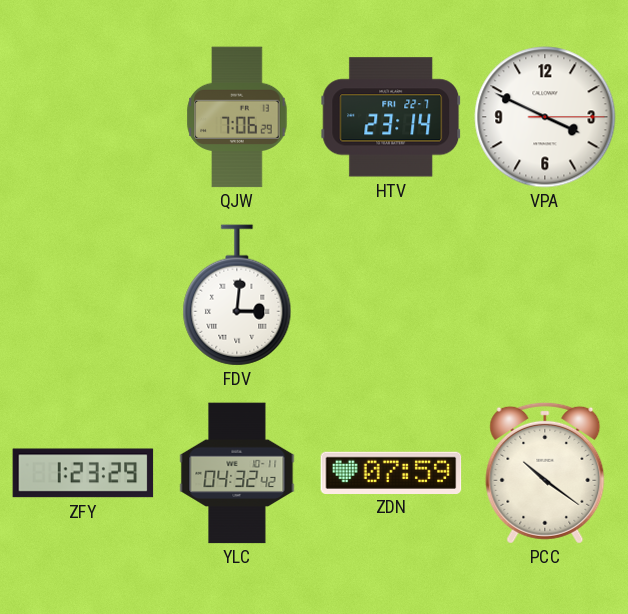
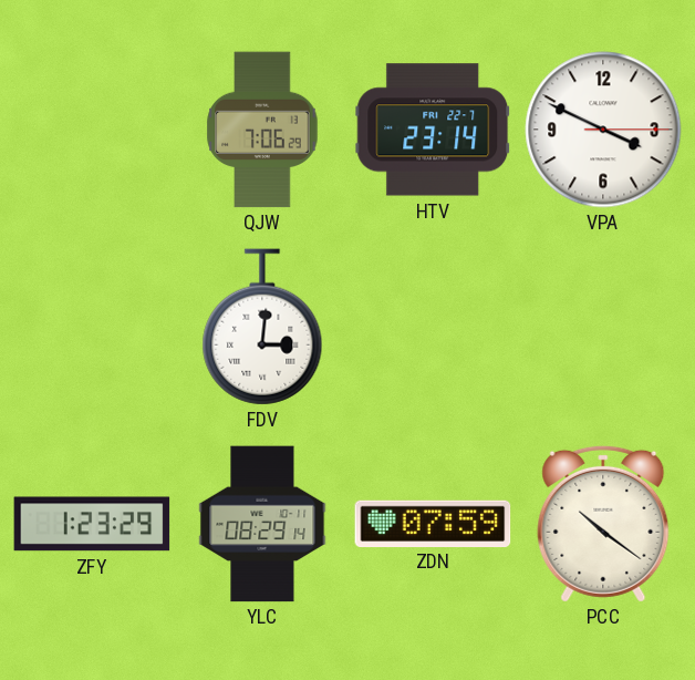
YLC: 04:32 -> 08:29 (262, 524)
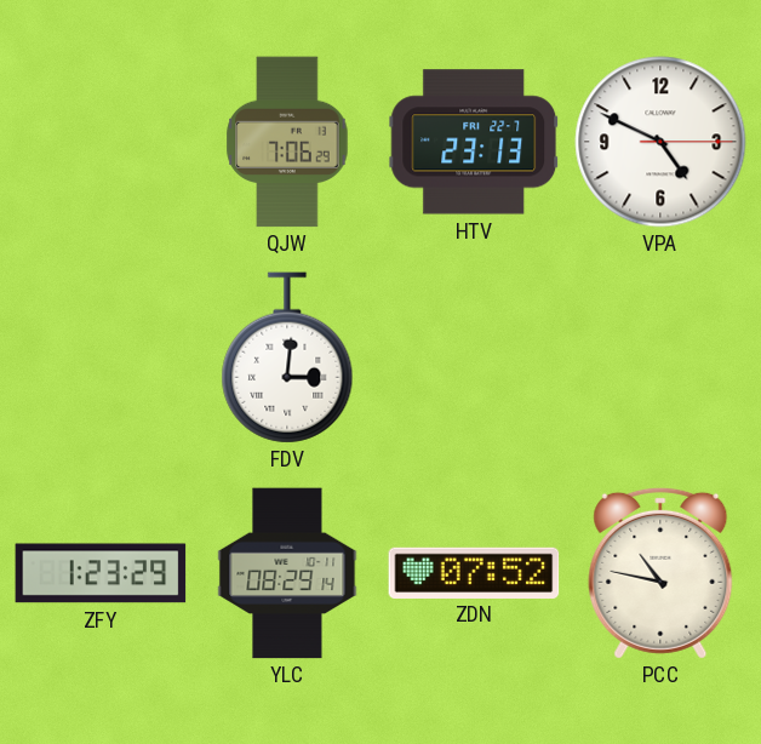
HTV: 23:14 -> 23:13 (474, 142)
VPA: 3:49 -> 4:49 (660, 142)
ZDN: 07:59 -> 07:52 (474, 572)
PCC: 10:21 -> 10:47 (660, 573)
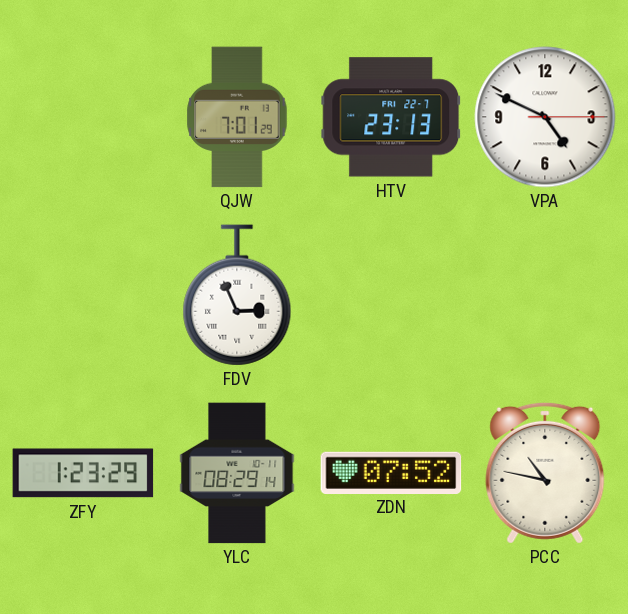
QJW: 7:06 -> 7:01 (237, 117)
FDV: 3:01 -> 2:56 (237, 295)
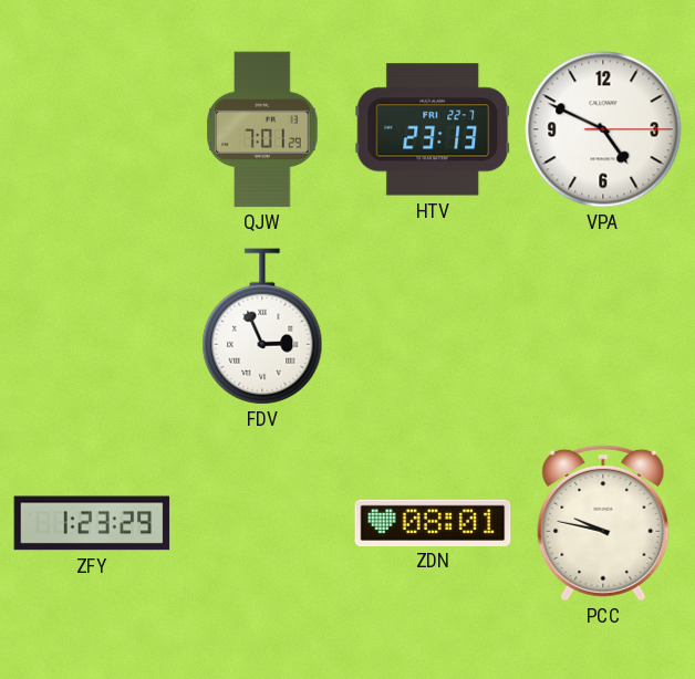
YLC: 08:29 -> none (237, 473)
ZDN: 07:52 -> 08:01 (433, 522)
PCC: 10:47 -> 9:47 (603, 523)
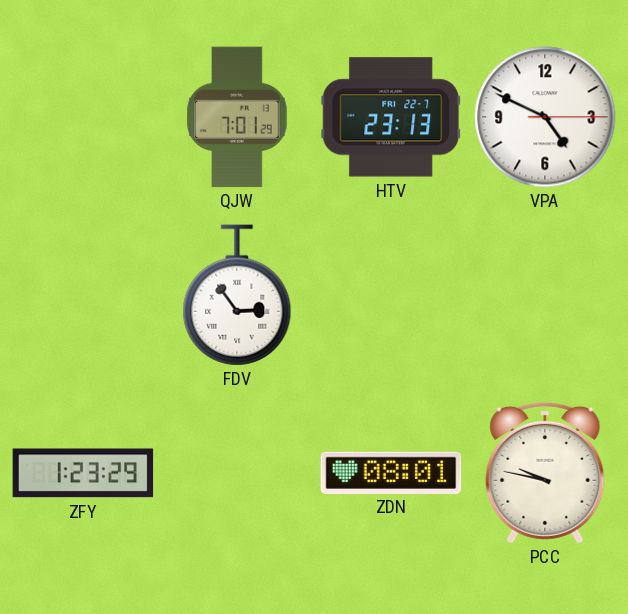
FDV: 2:56 -> 2:54 (237, 295)
